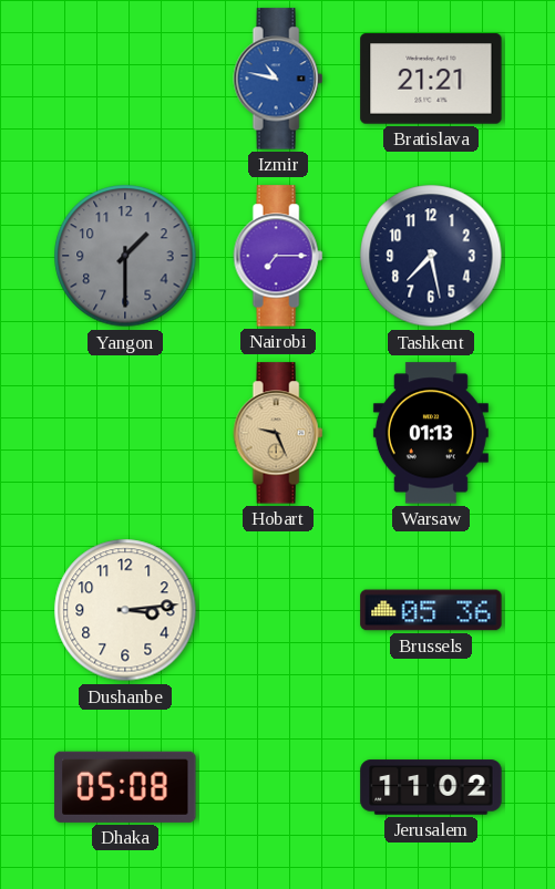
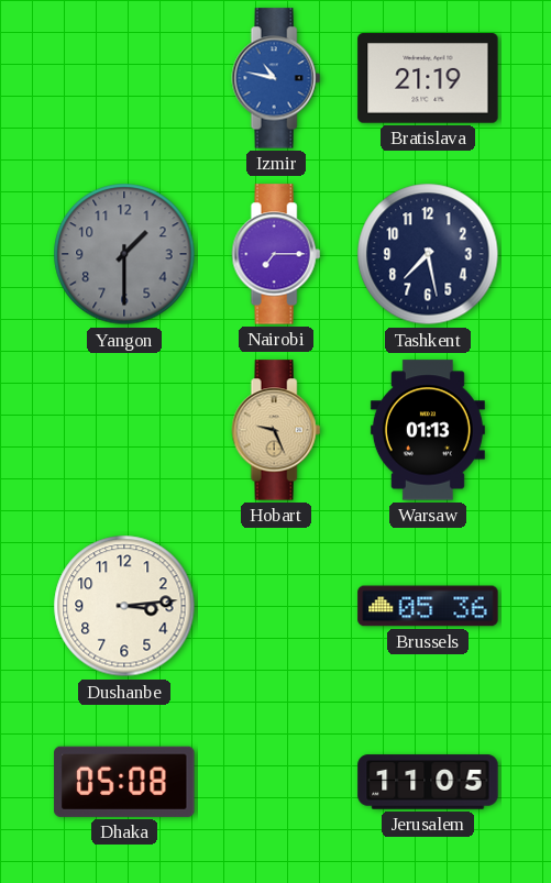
Bratislava: 21:21 -> 21:19 (428, 78)
Jerusalem: 11:02 -> 11:05 (428, 782)
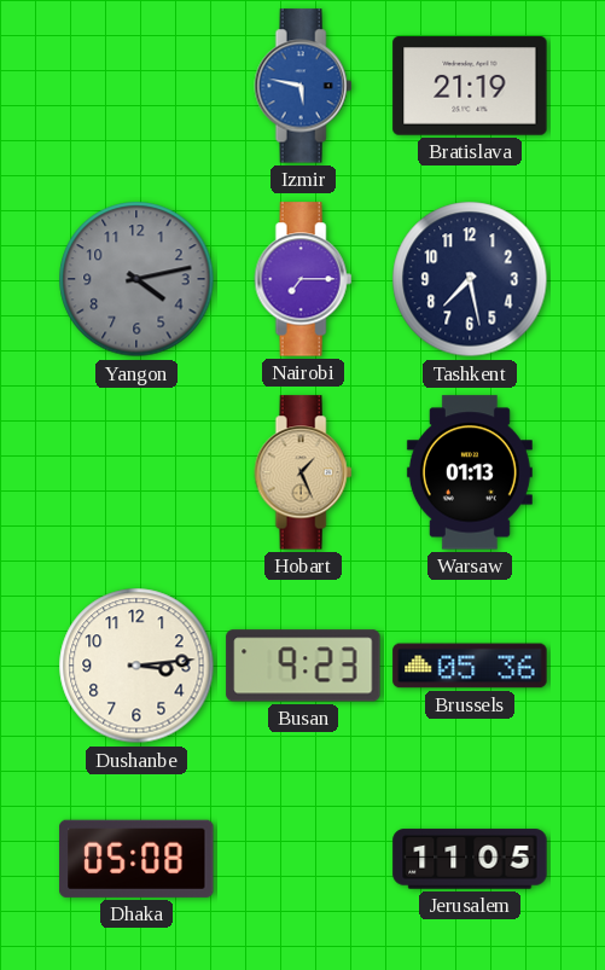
Izmir: 10:47 -> 5:47 (303, 86)
Yangon: 1:30 -> 4:13 (136, 279)
Hobart: 9:26 -> 1:26 (303, 472)
Busan: none -> 9:23 (303, 666)
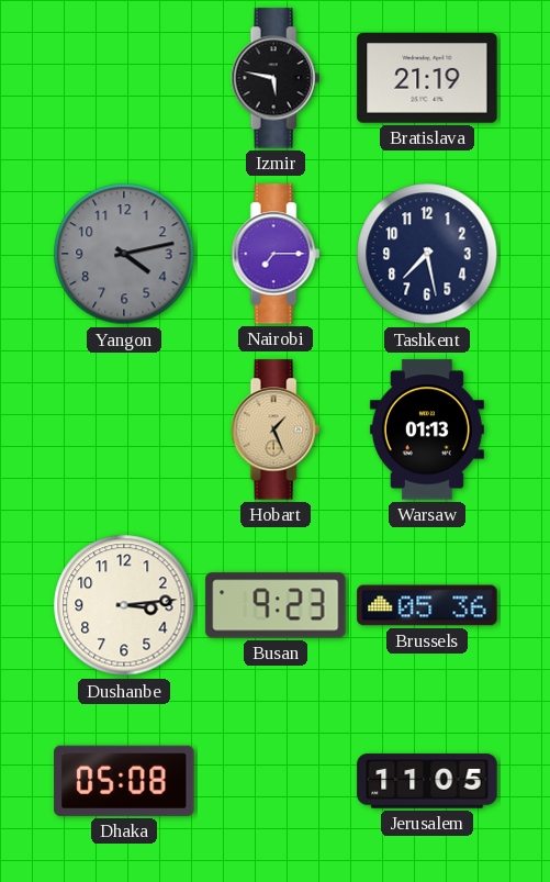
Izmir dial: blue -> black (276, 78)
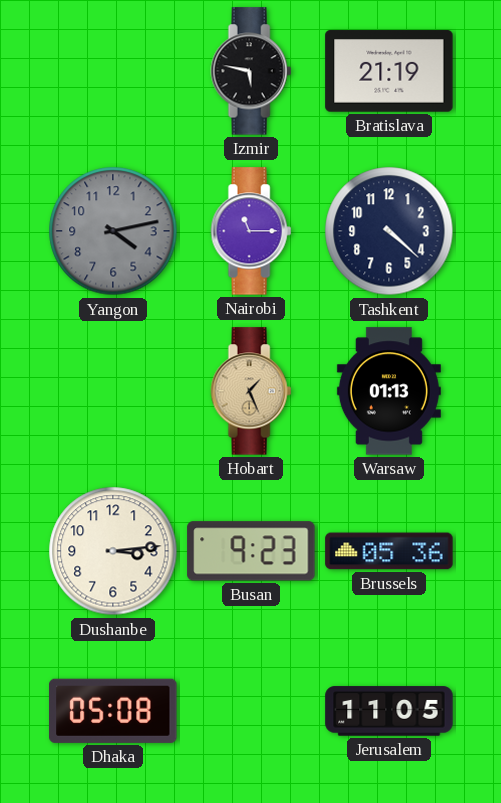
Nairobi: 7:15 -> 11:15 (251, 231)
Tashkent: 7:28 -> 4:22 (389, 231)
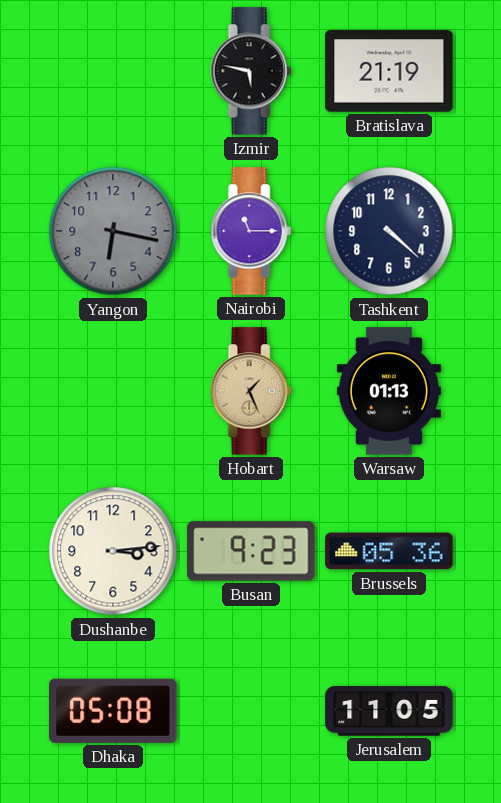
Yangon: 4:13 -> 6:17 (113, 231)
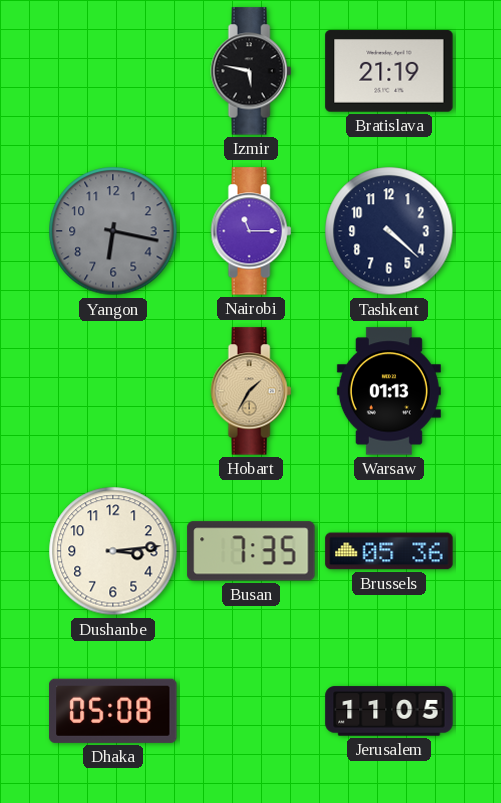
Hobart: 1:26 -> 1:35 (251, 391)
Busan: 9:23 -> 7:35 (251, 551)
